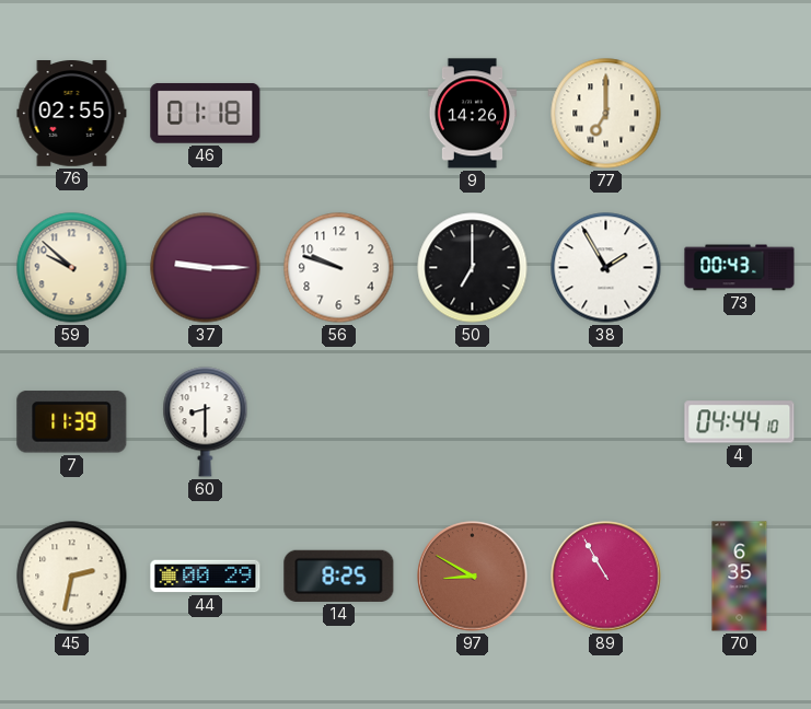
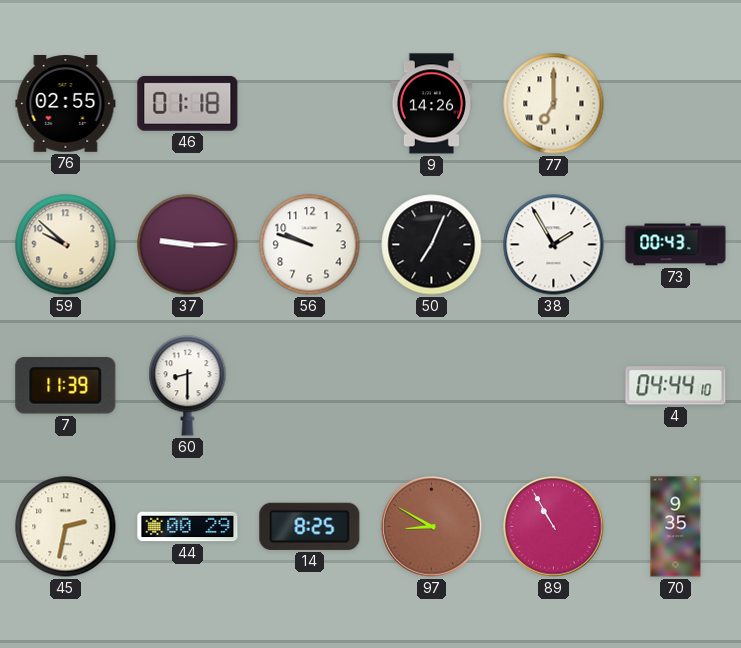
50: 7:00 -> 7:04 (432, 245)
70: 6:35 -> 9:35 (676, 527)
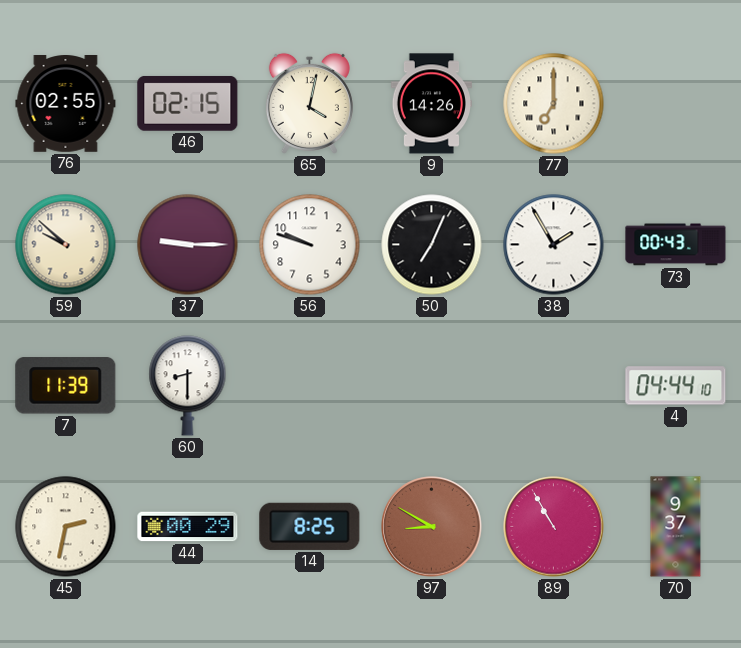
46: 01:18 -> 02:15 (188, 103)
65: none -> 4:02 (309, 103)
70: 9:35 -> 9:37 (676, 527)
